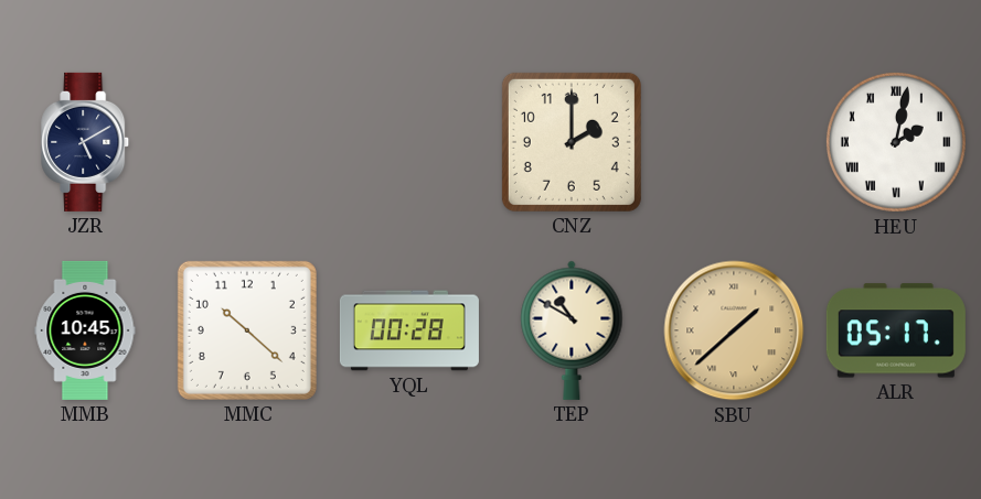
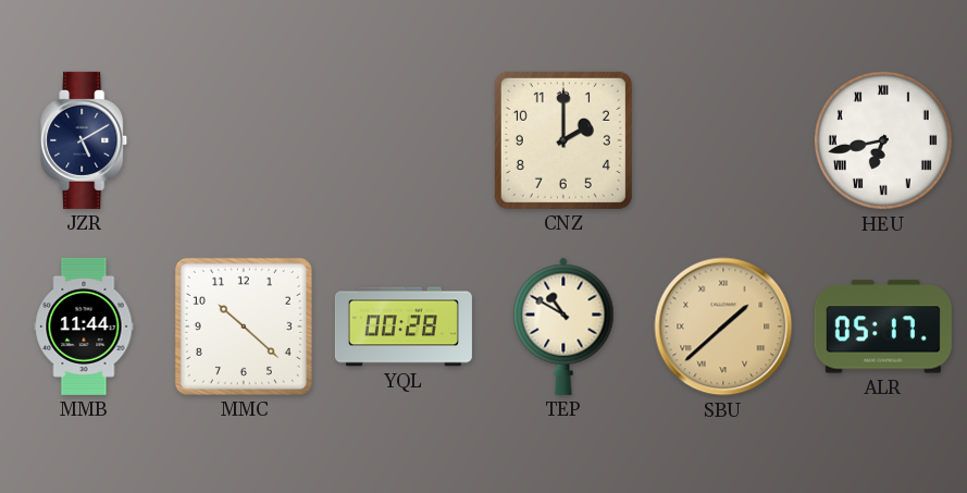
HEU: 2:02 -> 6:43 (883, 140)
MMB: 10:45 -> 11:44 (84, 326)
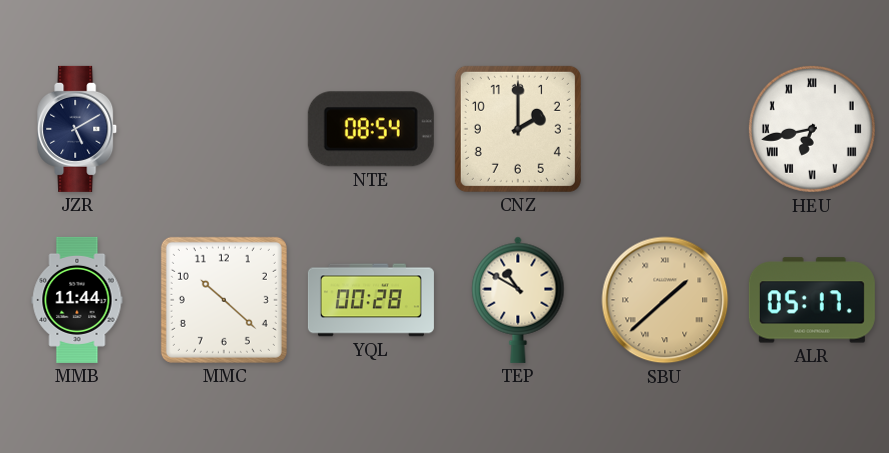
NTE: none -> 08:54 (371, 129)
